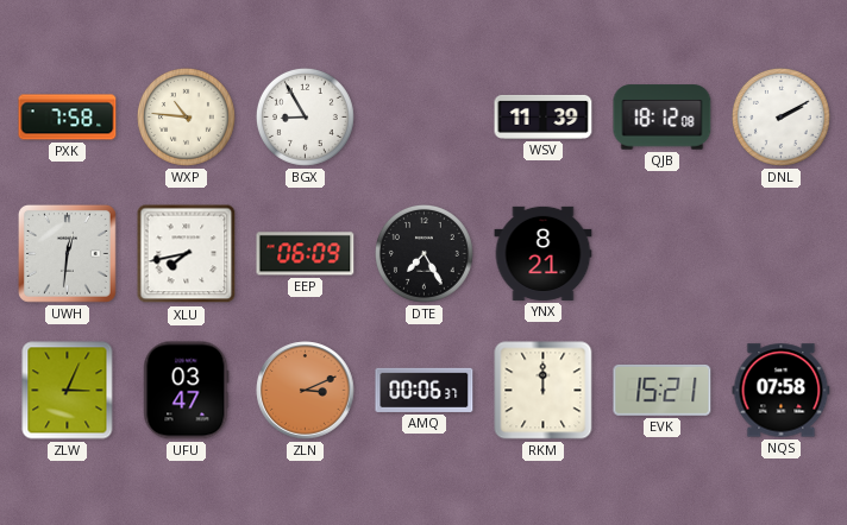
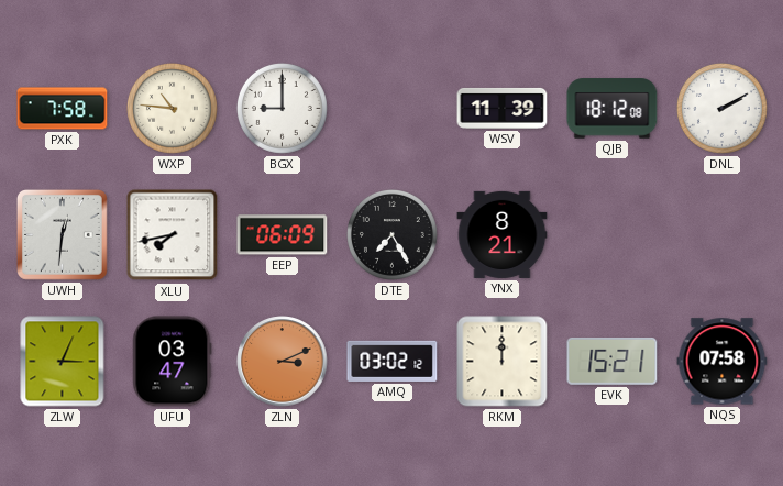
BGX: 8:55 -> 9:00 (282, 108)
AMQ: 00:06 -> 03:02 (393, 361)
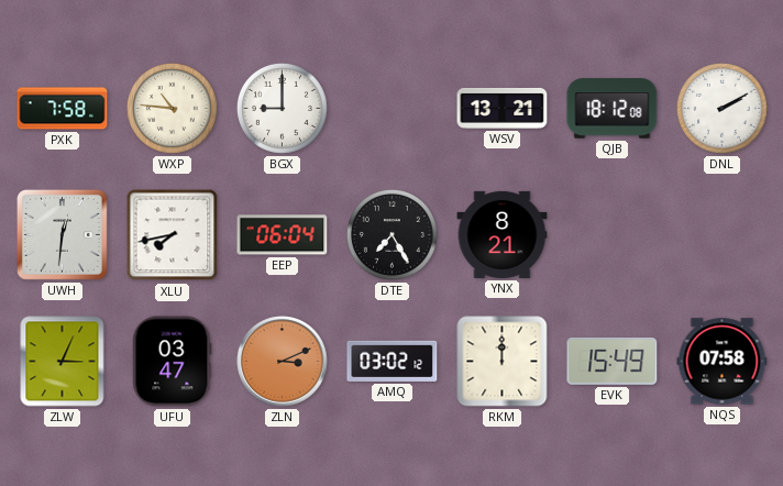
WSV: 11:39 -> 13:21 (503, 108)
EEP: 06:09 -> 06:04 (283, 235)
EVK: 15:21 -> 15:49 (613, 361)
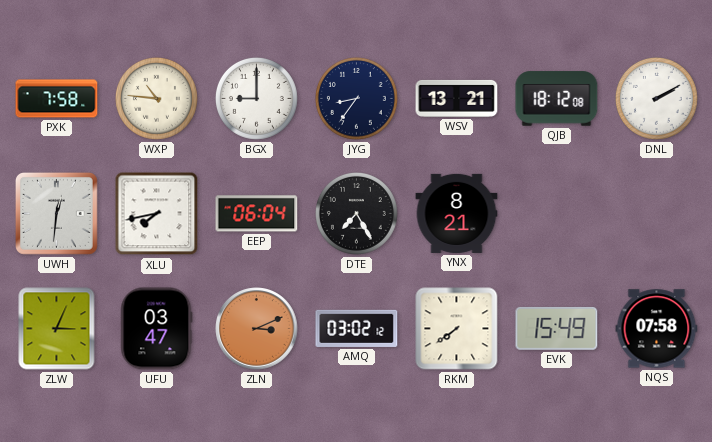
JYG: none -> 8:36 (356, 98)
RKM: 12:00 -> 7:39 (457, 329)
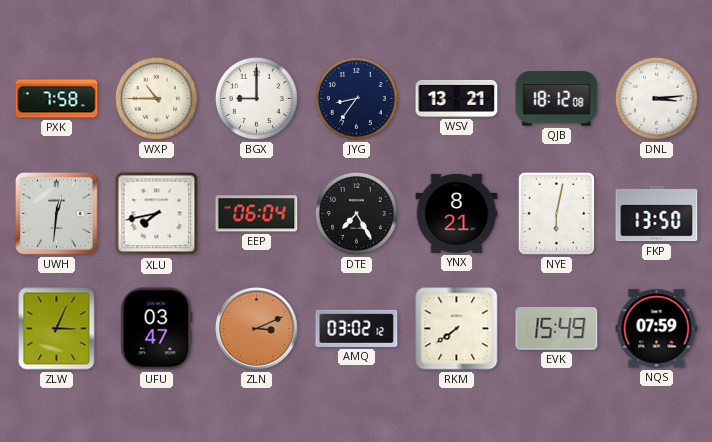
WXP: 10:46 -> 10:45 (156, 98)
DNL: 2:10 -> 3:14 (656, 98)
NYE: none -> 6:02 (556, 213)
FKP: none -> 13:50 (657, 214)
NQS: 07:58 -> 07:59 (657, 329)
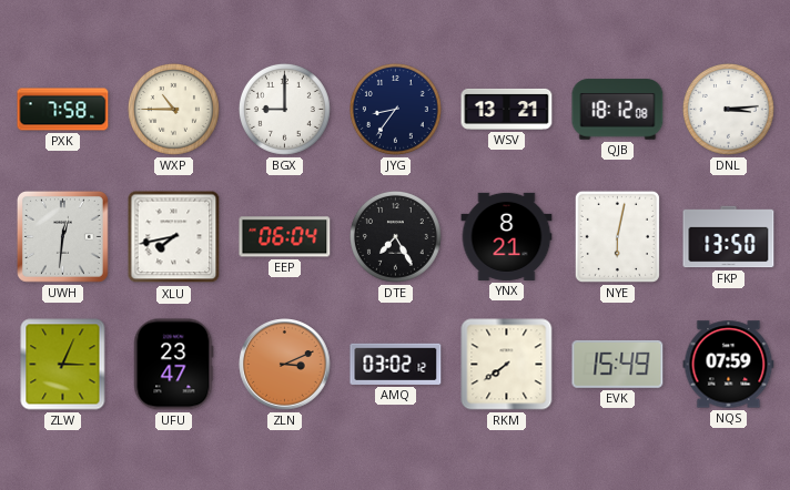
UFU: 03:47 -> 23:47 (174, 365)
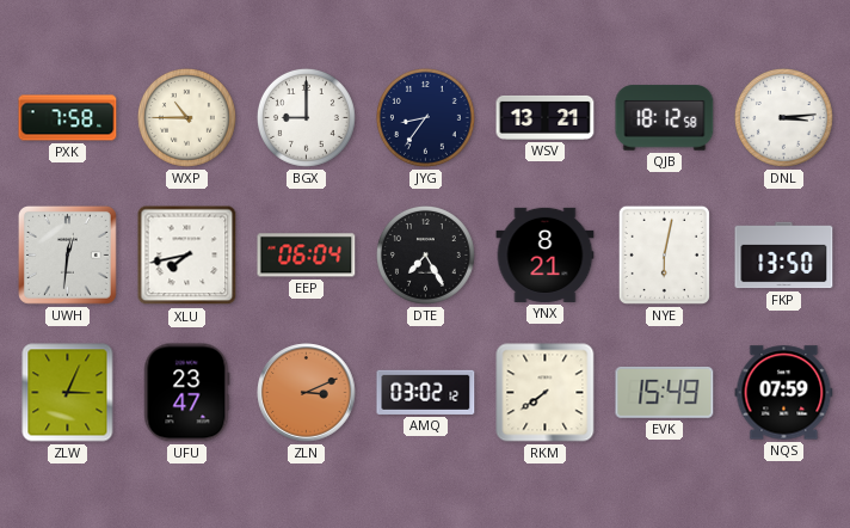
QJB: 18:12:08 -> 18:12:58 (665, 118)
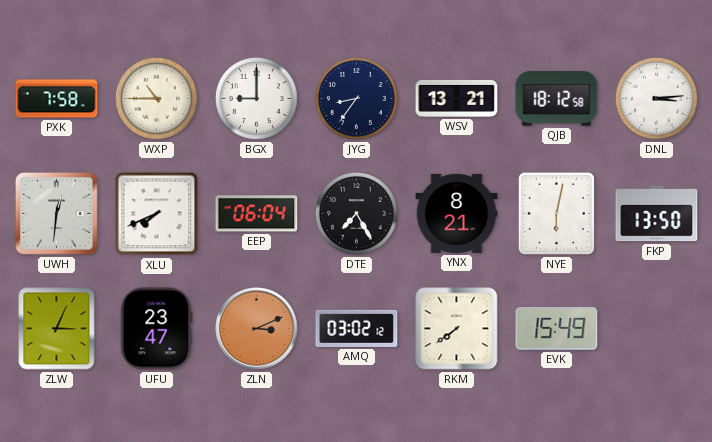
XLU: 7:43 -> 7:41 (157, 214)
NQS: 07:59 -> none (784, 393)
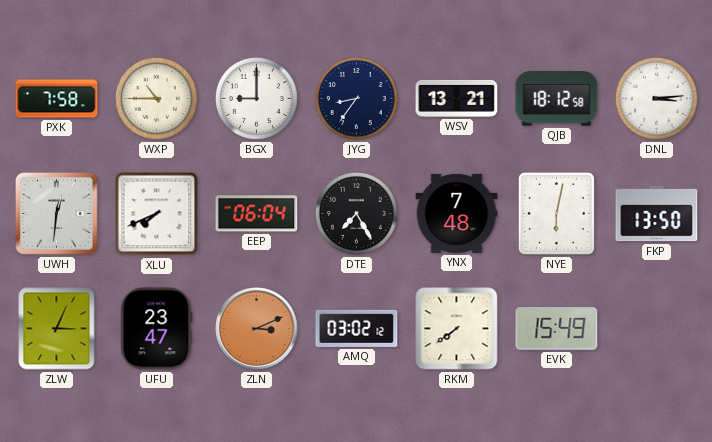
YNX: 8:21 -> 7:48 (457, 213)
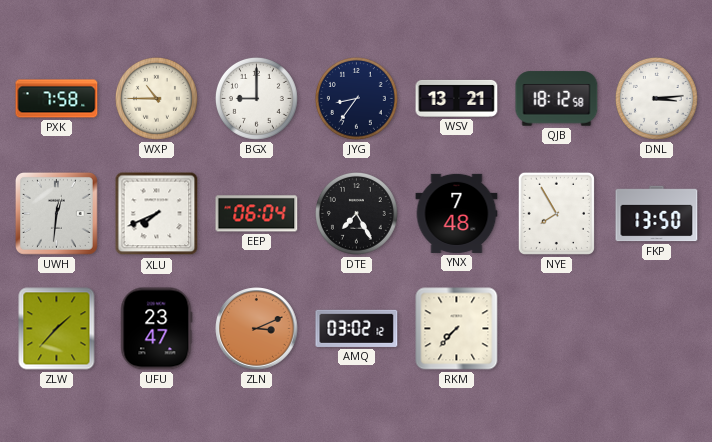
NYE: 6:02 -> 7:55 (556, 213)
ZLW: 3:04 -> 1:37 (57, 329)
RKM: 7:39 -> 7:37 (457, 329)
EVK: 15:49 -> none (557, 328)
